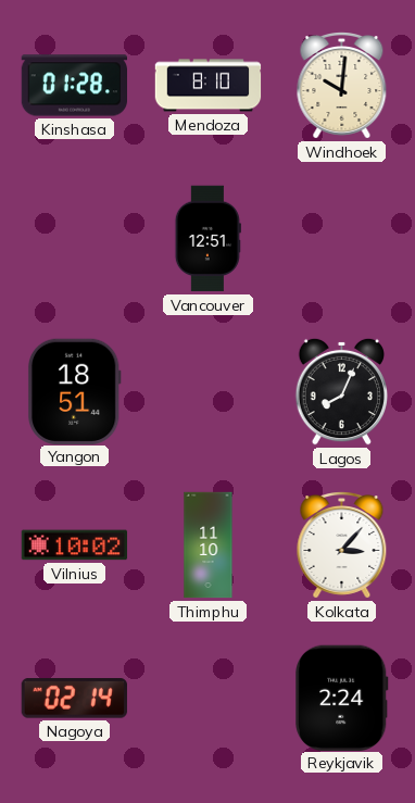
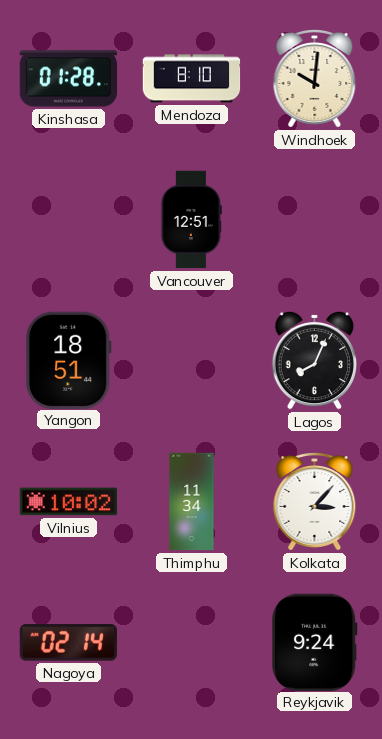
Thimphu: 11:10 -> 11:34 (192, 502)
Reykjavik: 2:24 -> 9:24 (315, 642)
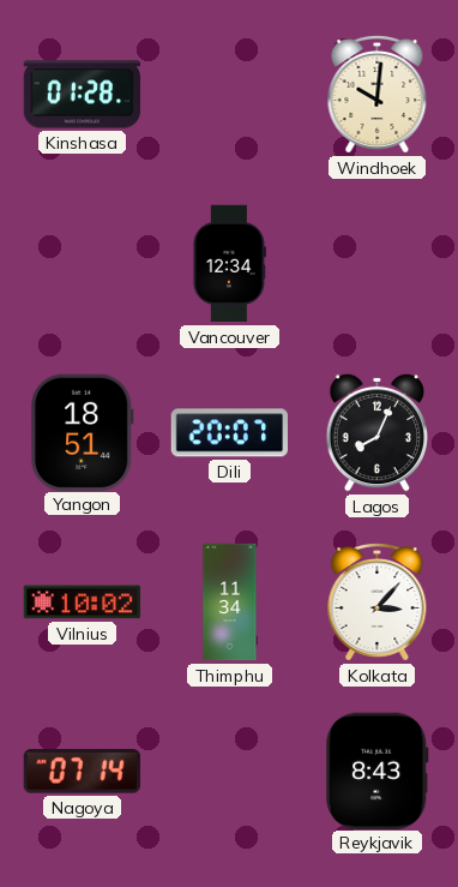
Mendoza: 8:10 -> none (192, 79)
Vancouver: 12:51 -> 12:34 (229, 264)
Dili: none -> 20:07 (229, 433)
Nagoya: 02:14 -> 07:14 (82, 772)
Reykjavik: 9:24 -> 8:43 (378, 771)
